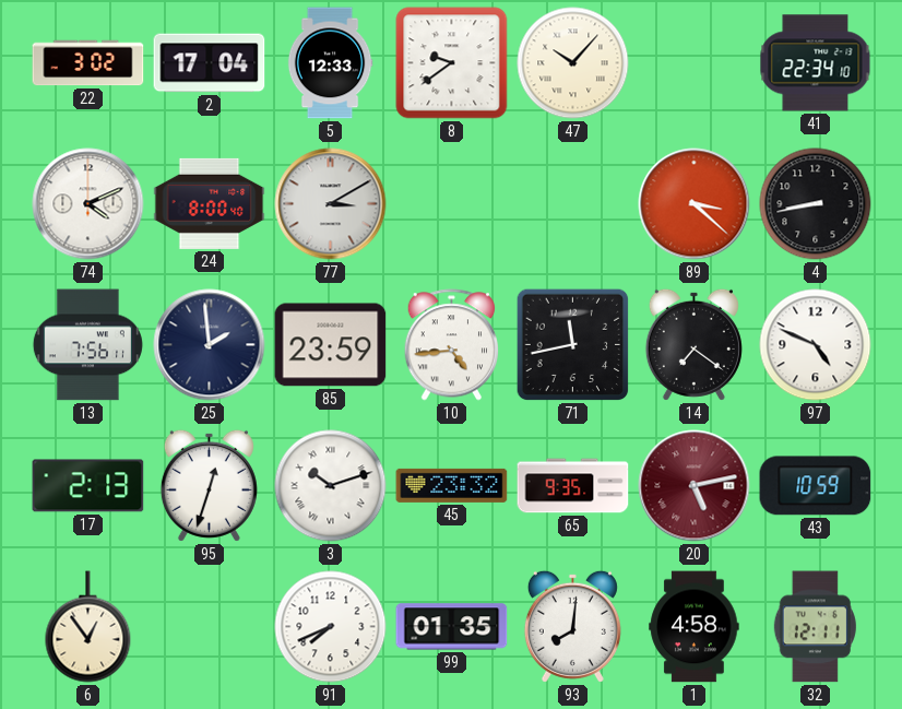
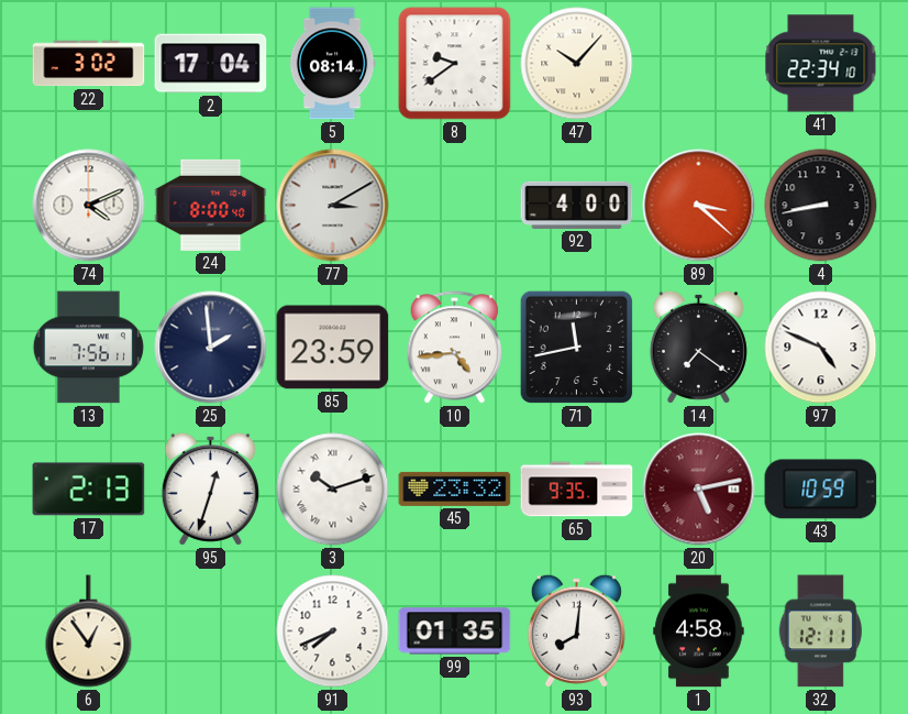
5: 12:33 -> 08:14 (332, 64)
92: none -> 4:00 (577, 205)
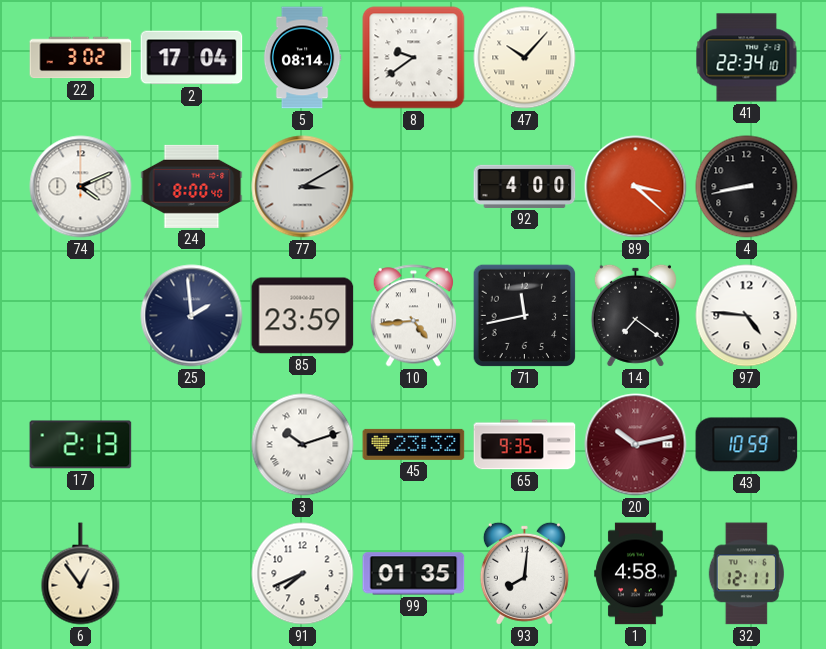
13: 7:56 -> none (88, 348)
97: 4:49 -> 4:46 (747, 316)
95: 12:33 -> none (210, 488)
20: 5:13 -> 10:13 (636, 445)
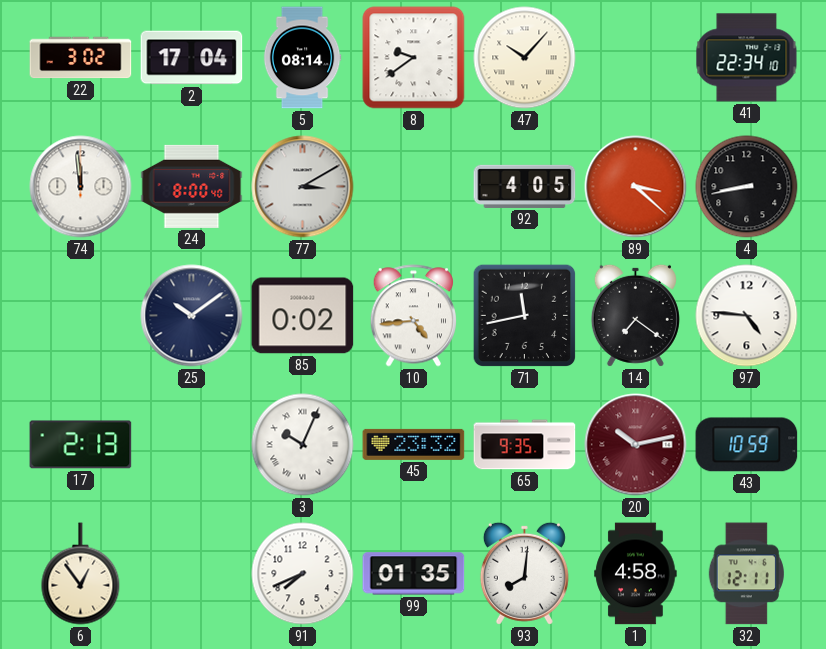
74: 4:11 -> 11:59 (81, 187)
92: 4:00 -> 4:05 (525, 186)
25: 1:59 -> 10:09 (192, 316)
85: 23:59 -> 0:02 (303, 316)
3: 10:12 -> 10:04 (303, 445)
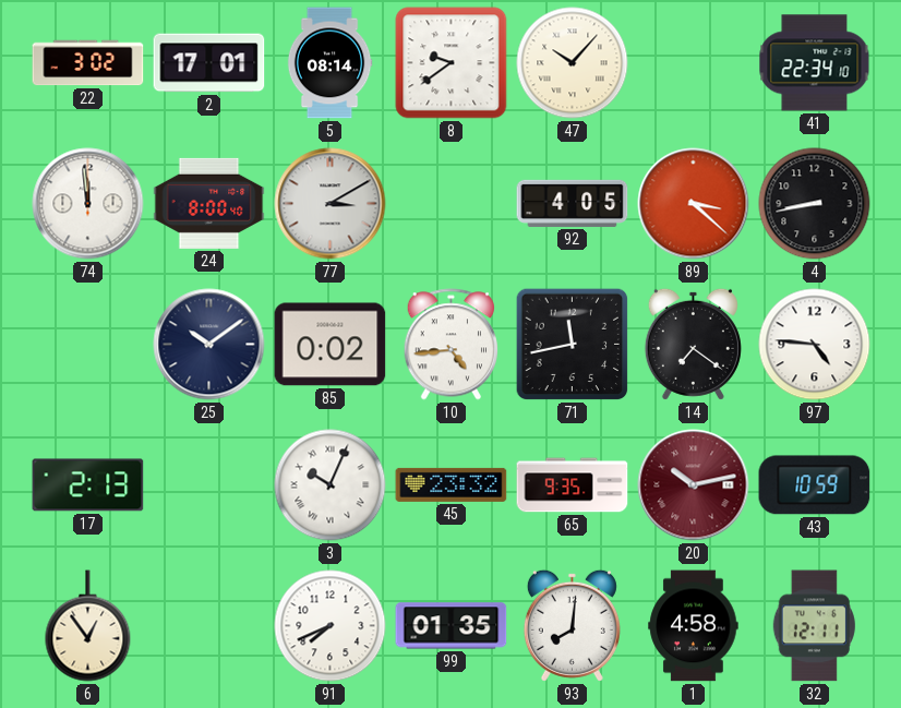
2: 17:04 -> 17:01 (209, 63)
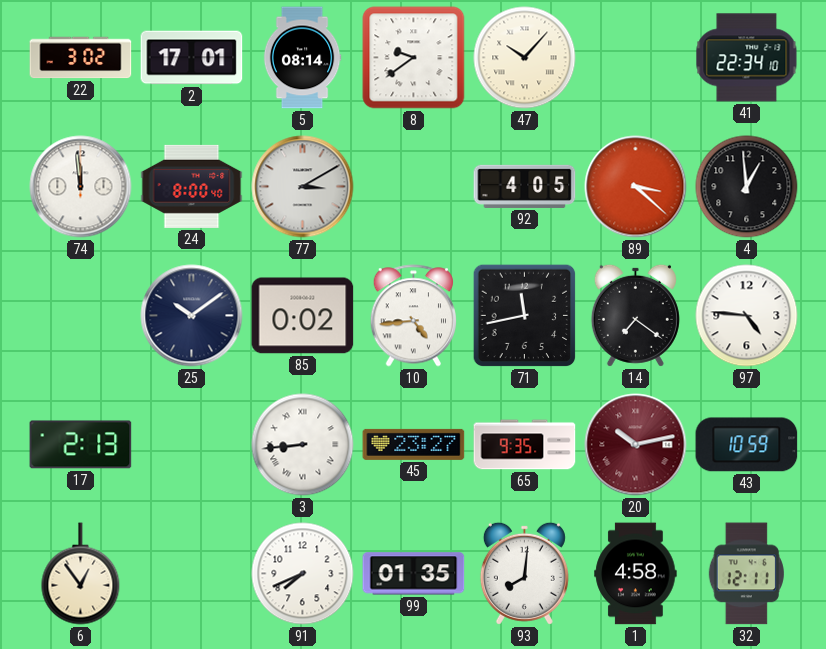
4: 8:43 -> 12:59 (747, 187)
3: 10:04 -> 8:44 (303, 445)
45: 23:32 -> 23:27 (414, 444)
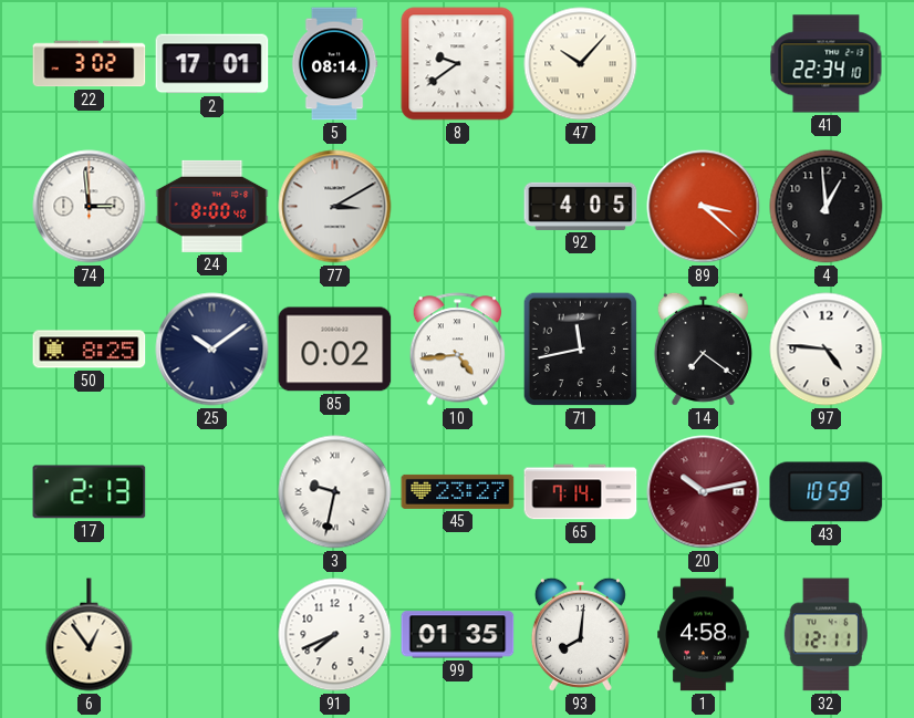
74: 11:59 -> 2:59 (90, 207)
50: none -> 8:25 (90, 350)
3: 8:44 -> 9:32 (335, 492)
65: 9:35 -> 7:14 (581, 492)
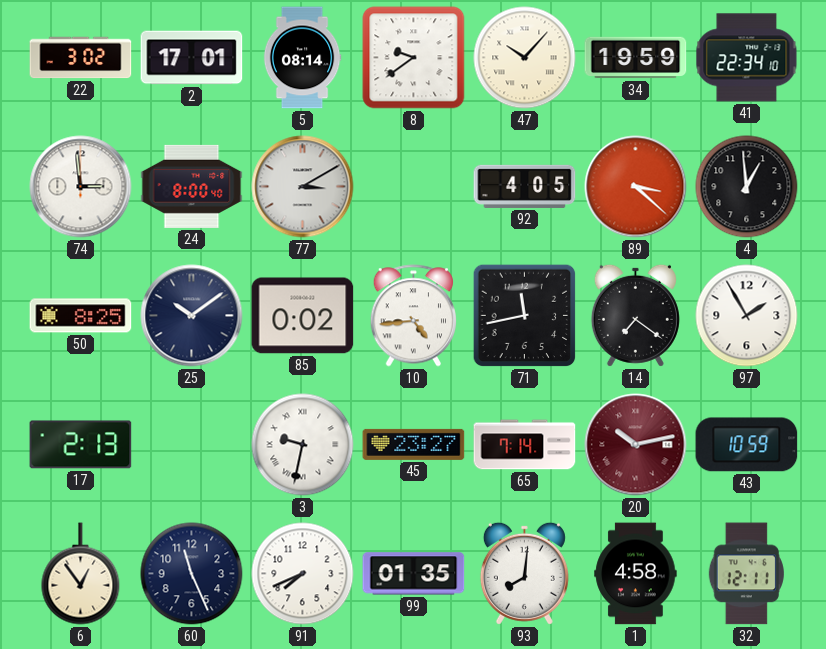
34: none -> 19:59 (636, 58)
97: 4:46 -> 1:55 (747, 316)
60: none -> 11:26 (192, 574)
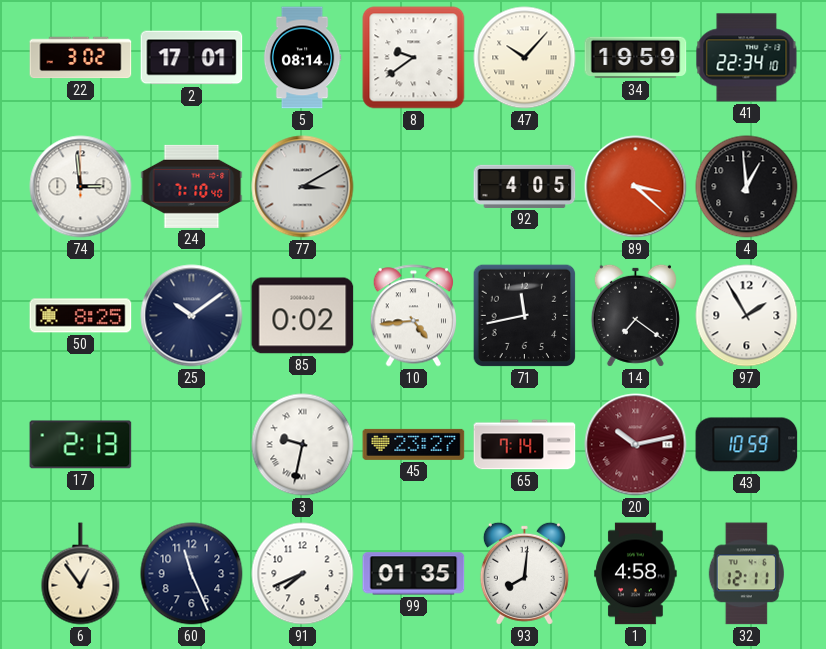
24: 8:00 -> 7:10 (192, 186)
